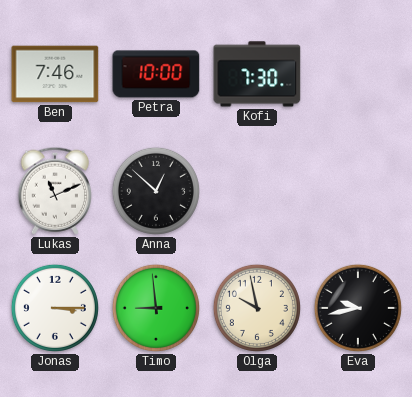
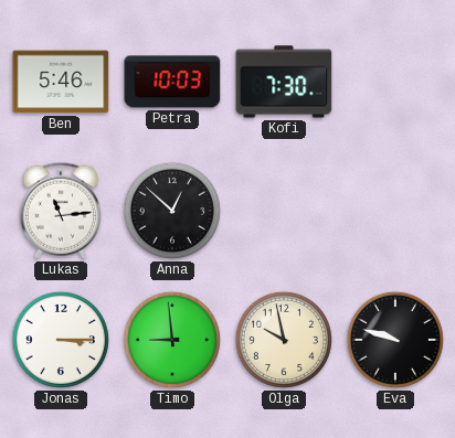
Ben: 7:46 -> 5:46 (61, 82)
Petra: 10:00 -> 10:03 (172, 82)
Lukas: 11:11 -> 11:14 (61, 211)
Eva: 9:43 -> 9:48 (395, 340)
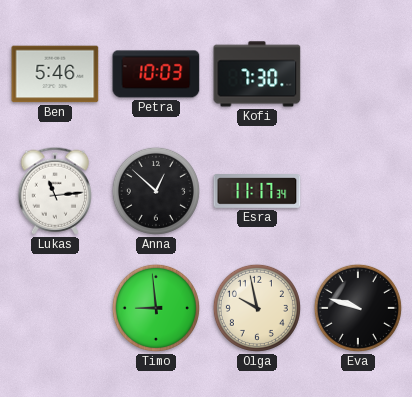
Esra: none -> 11:17 (257, 192)
Jonas: 3:15 -> none (61, 340)
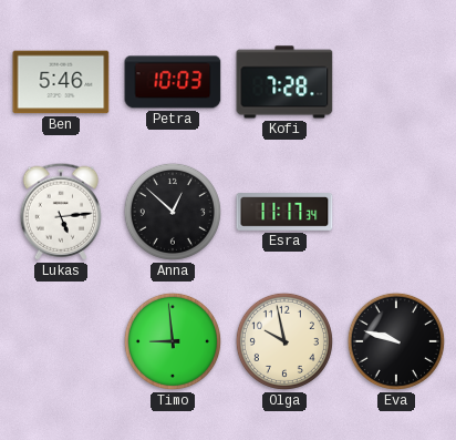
Kofi: 7:30 -> 7:28 (284, 82)
Lukas: 11:14 -> 5:14 (61, 212)
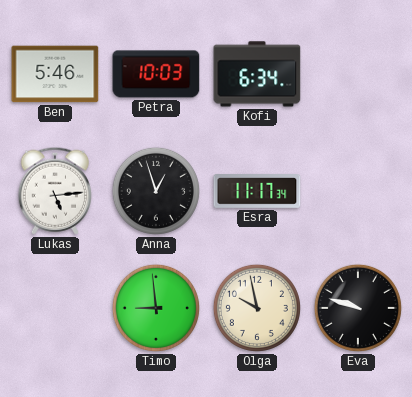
Kofi: 7:28 -> 6:34 (257, 74)
Anna: 12:52 -> 12:57 (156, 191)
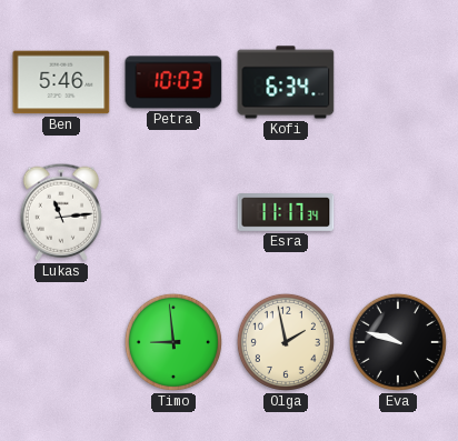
Lukas: 5:14 -> 11:14 (61, 212)
Anna: 12:57 -> none (156, 191)
Olga: 9:58 -> 1:58 (286, 342)
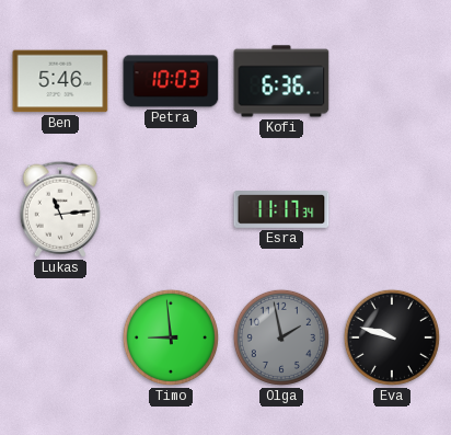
Kofi: 6:34 -> 6:36 (281, 81)
Olga dial: cream -> grey (281, 337)
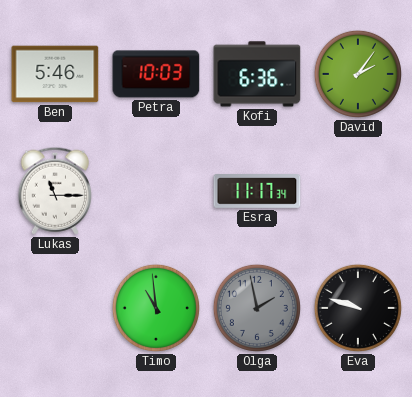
David: none -> 2:06 (358, 74)
Lukas: 11:14 -> 11:15 (55, 191)
Timo: 8:59 -> 10:59 (156, 308)
